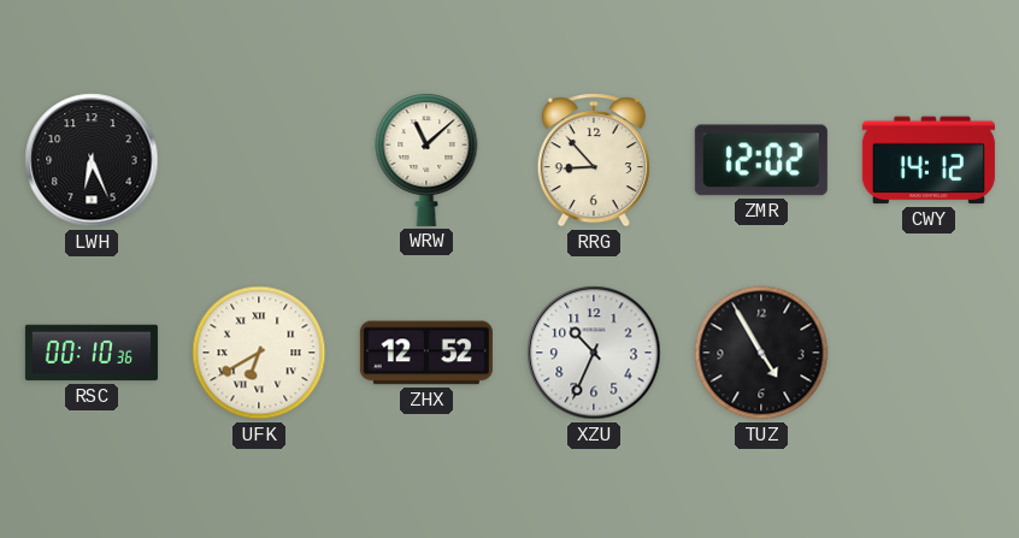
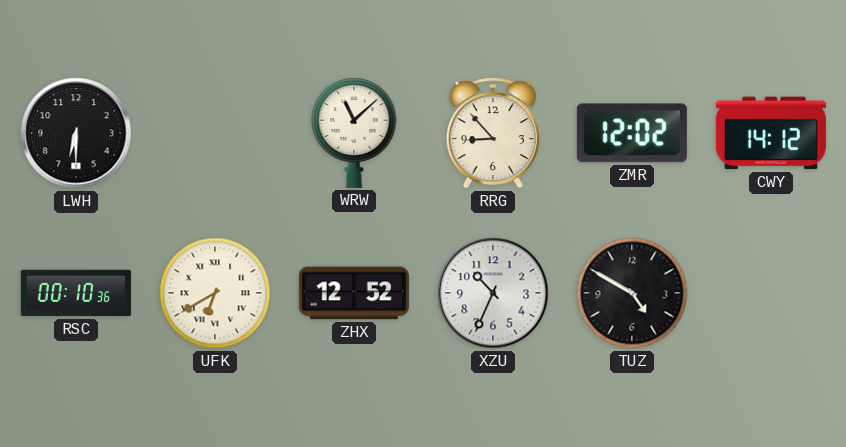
LWH: 6:26 -> 6:30 (76, 133)
TUZ: 4:55 -> 4:50 (632, 293)
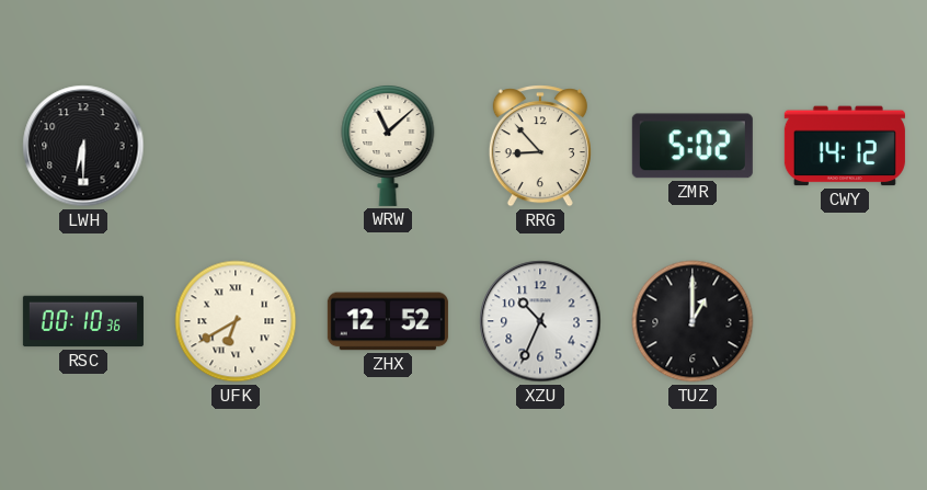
ZMR: 12:02 -> 5:02 (693, 146)
TUZ: 4:50 -> 1:00 (693, 321)
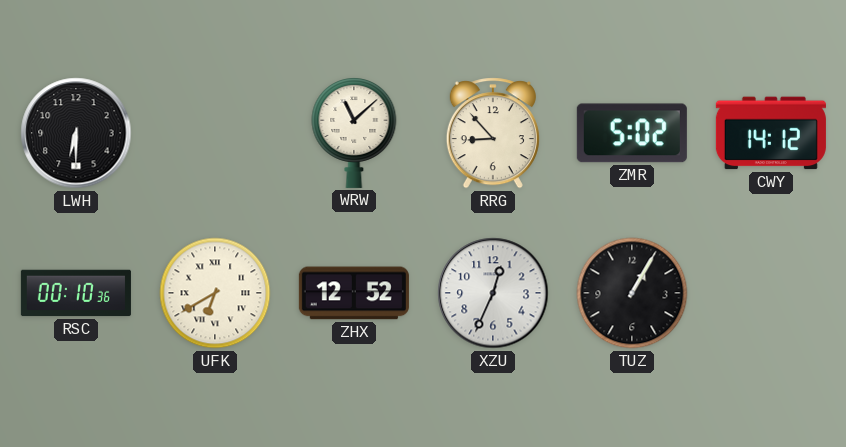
XZU: 10:34 -> 12:34 (493, 293)
TUZ: 1:00 -> 1:05 (632, 293)
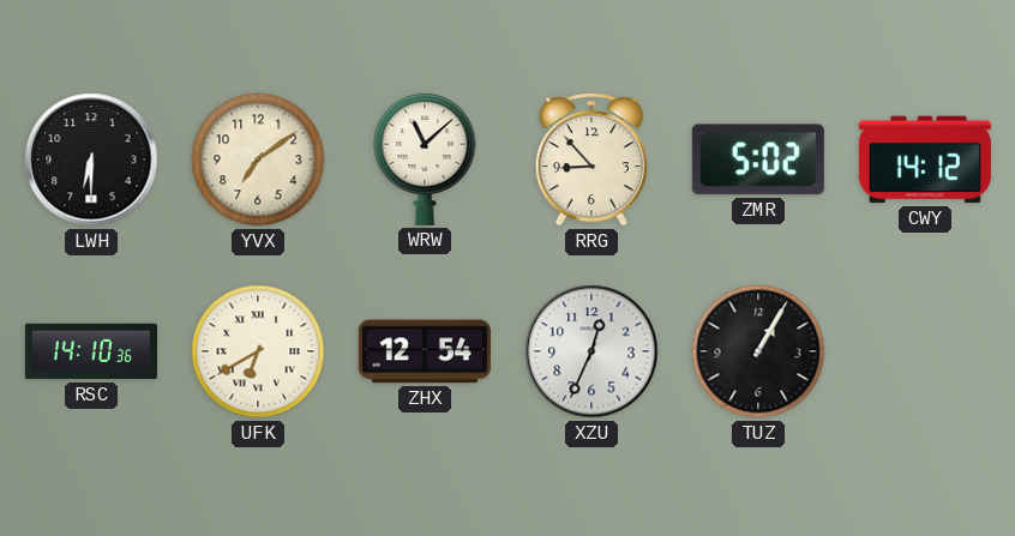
YVX: none -> 7:09 (258, 159)
RSC: 00:10 -> 14:10 (91, 351)
ZHX: 12:52 -> 12:54 (425, 351)
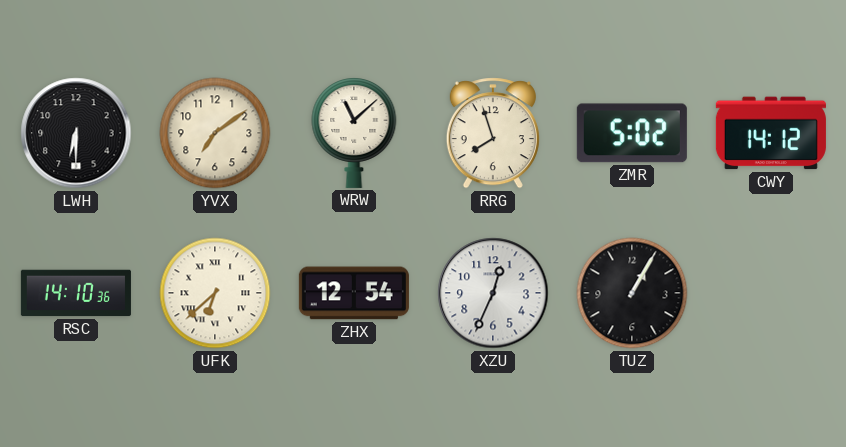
RRG: 8:53 -> 7:57 (493, 133)
UFK: 6:40 -> 6:38 (215, 293)
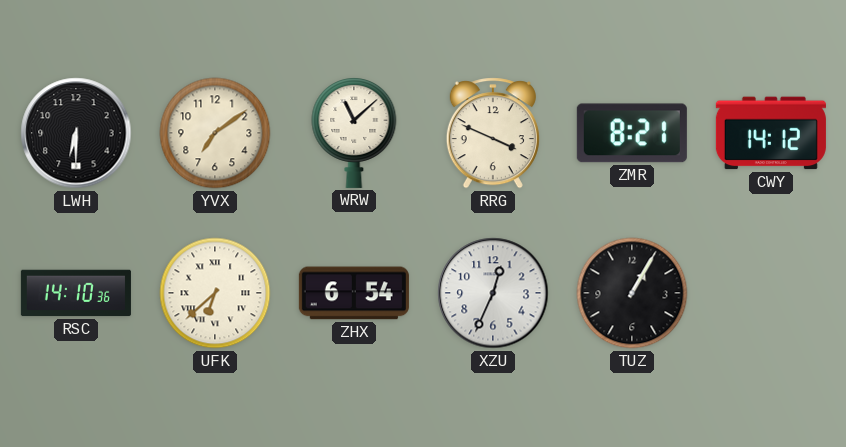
RRG: 7:57 -> 3:49 (493, 133)
ZMR: 5:02 -> 8:21 (632, 133)
ZHX: 12:54 -> 6:54 (354, 293)
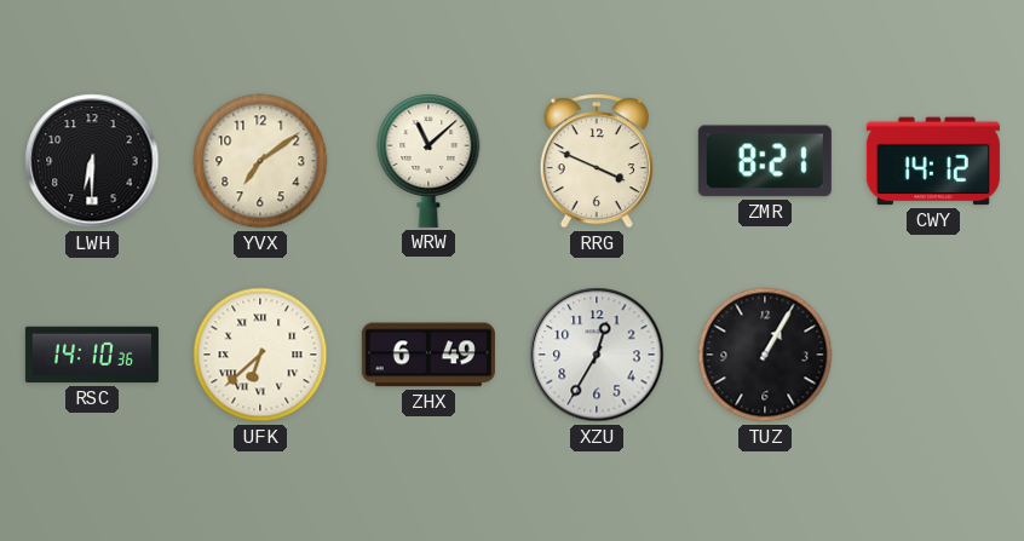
ZHX: 6:54 -> 6:49 (428, 355)
XZU: 12:34 -> 12:35 (597, 355)
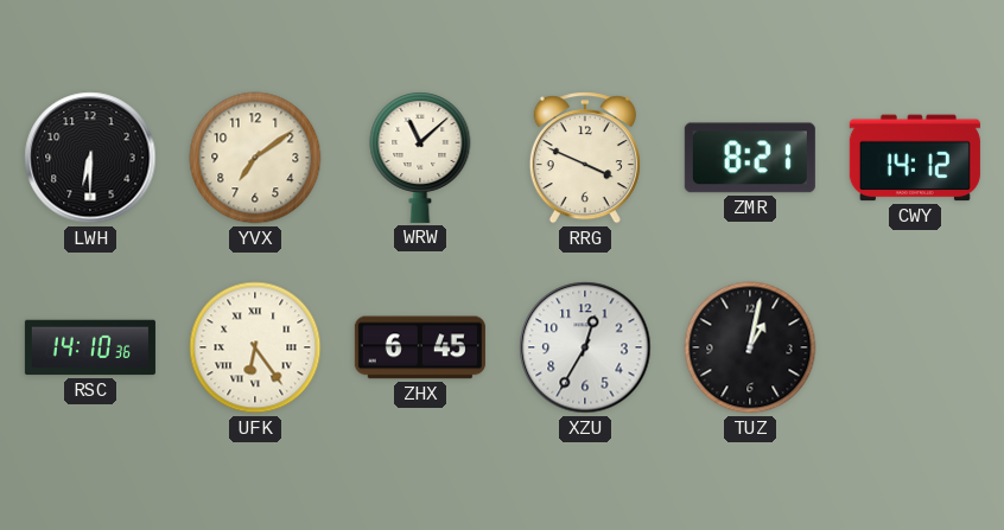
UFK: 6:38 -> 6:24 (255, 347)
ZHX: 6:49 -> 6:45 (420, 347)
TUZ: 1:05 -> 1:02 (750, 347)
